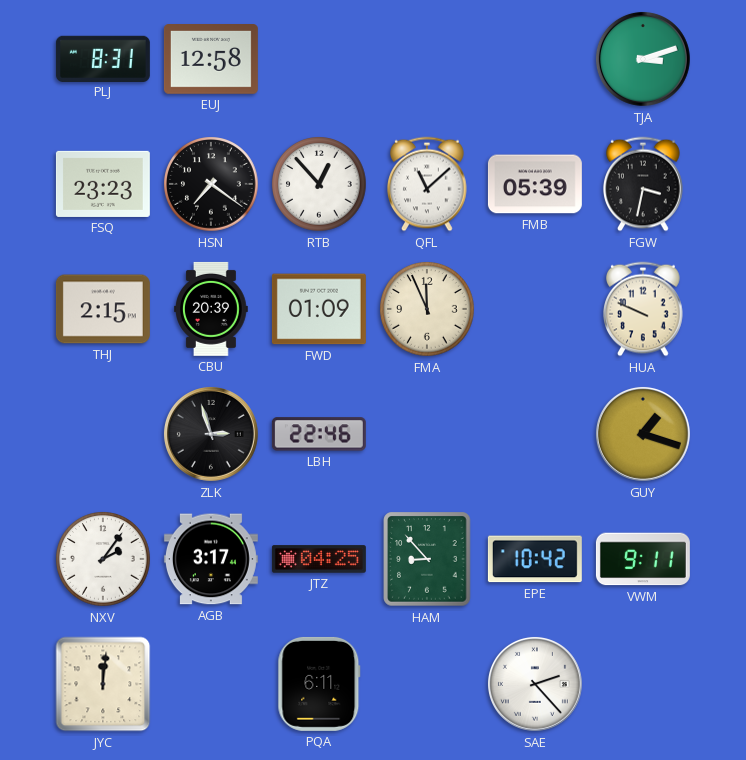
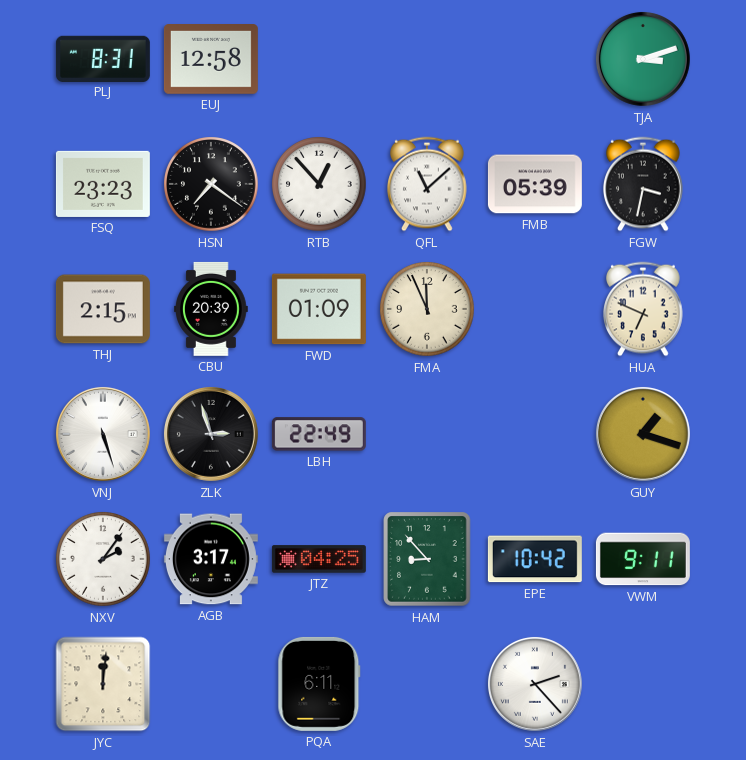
HUA: 9:49 -> 6:49 (643, 309)
VNJ: none -> 5:27 (103, 434)
LBH: 22:46 -> 22:49 (319, 434)
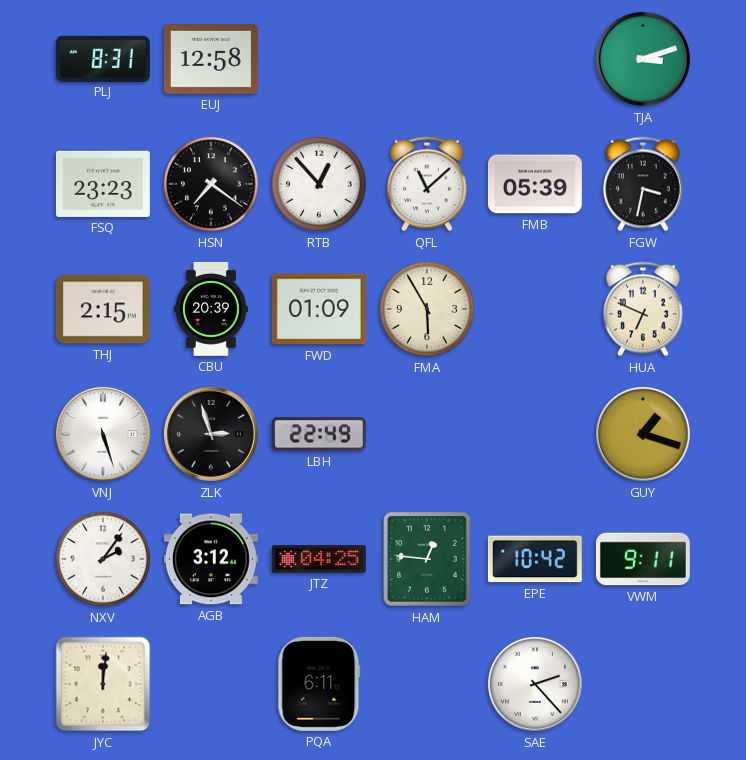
FMA: 11:56 -> 5:55 (427, 309)
AGB: 3:17 -> 3:12 (211, 559)
HAM: 8:53 -> 12:46 (427, 559)
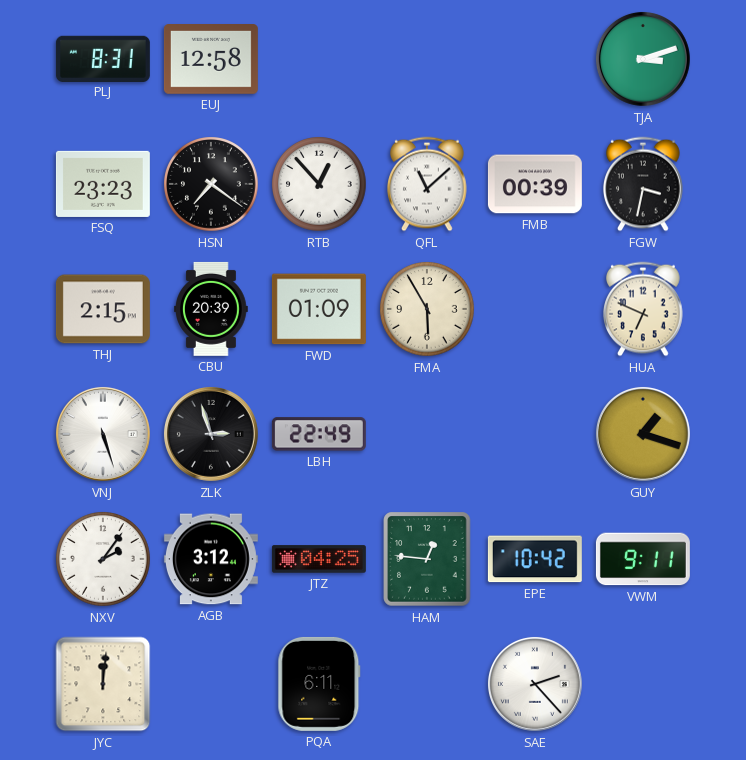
FMB: 05:39 -> 00:39 (535, 184)
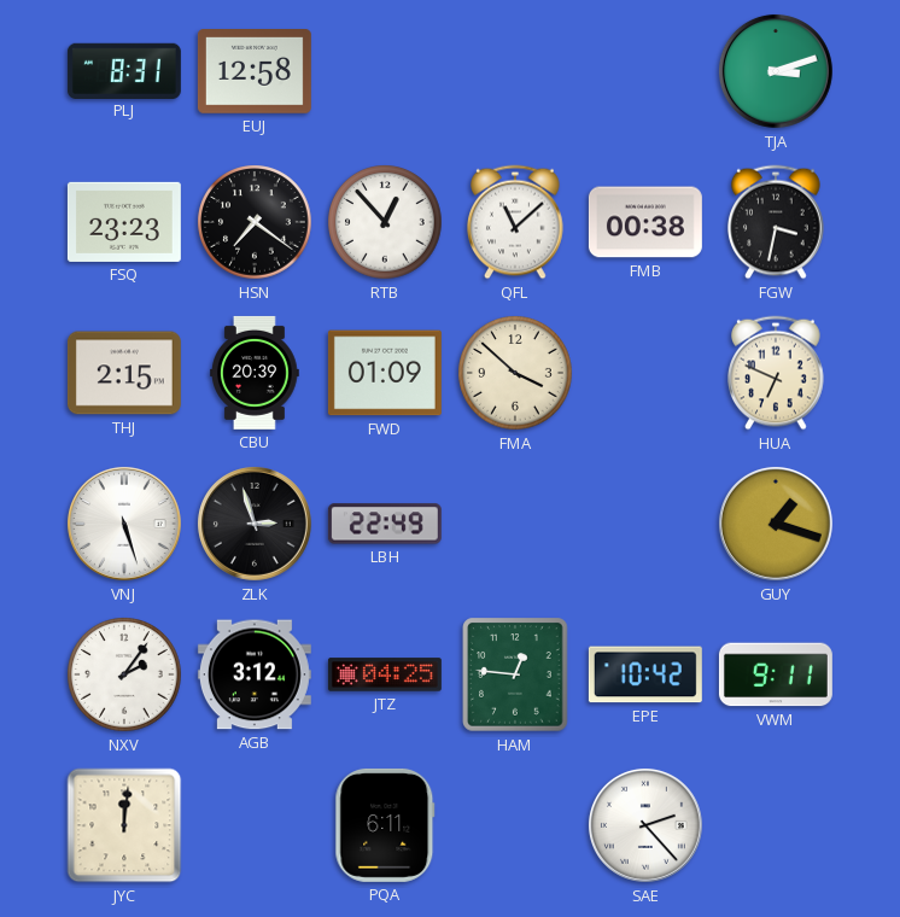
FMB: 00:39 -> 00:38 (645, 222)
FMA: 5:55 -> 3:52 (515, 373)
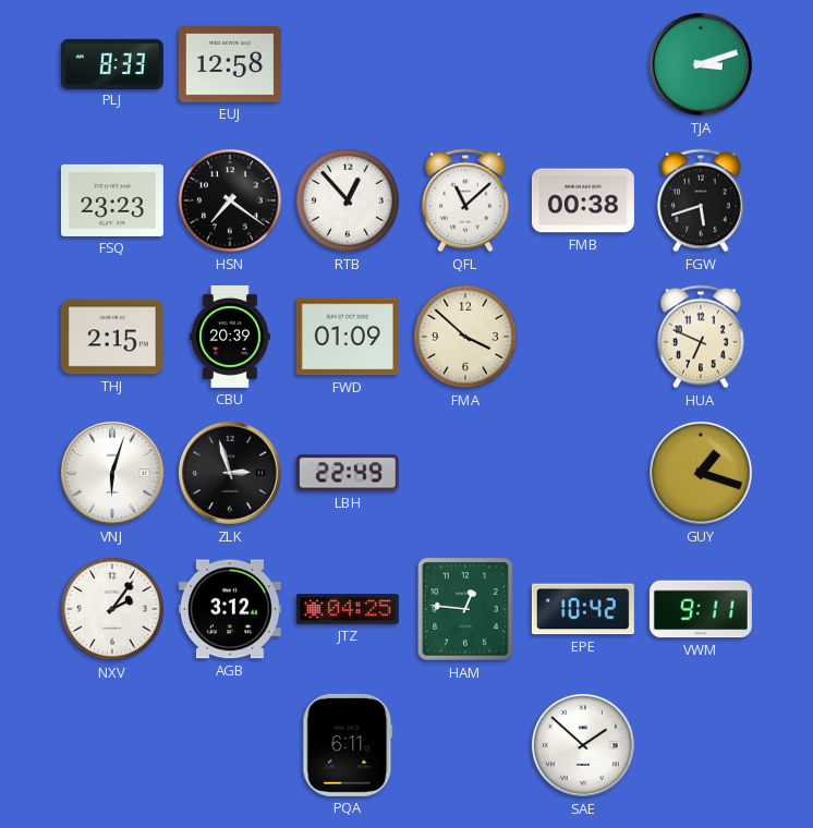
PLJ: 8:31 -> 8:33 (112, 63)
FGW: 3:32 -> 5:42 (701, 200)
VNJ: 5:27 -> 6:03 (112, 473)
JYC: 12:01 -> none (124, 825)
SAE: 2:23 -> 1:52 (583, 745)
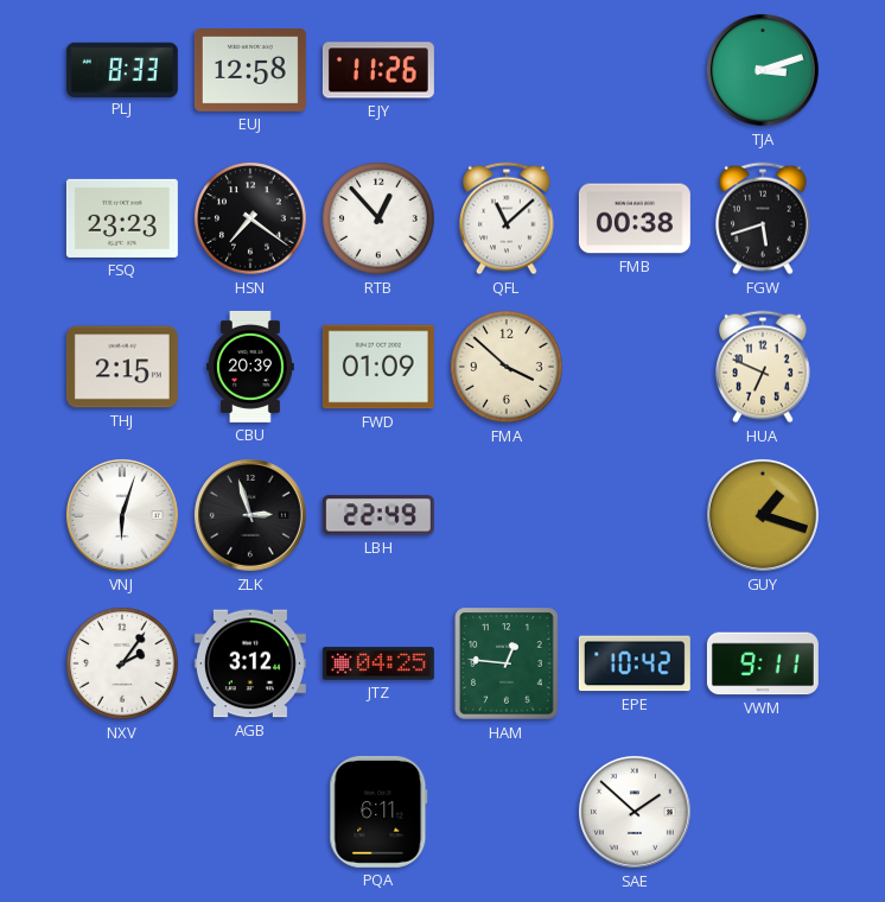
EJY: none -> 11:26 (378, 70)
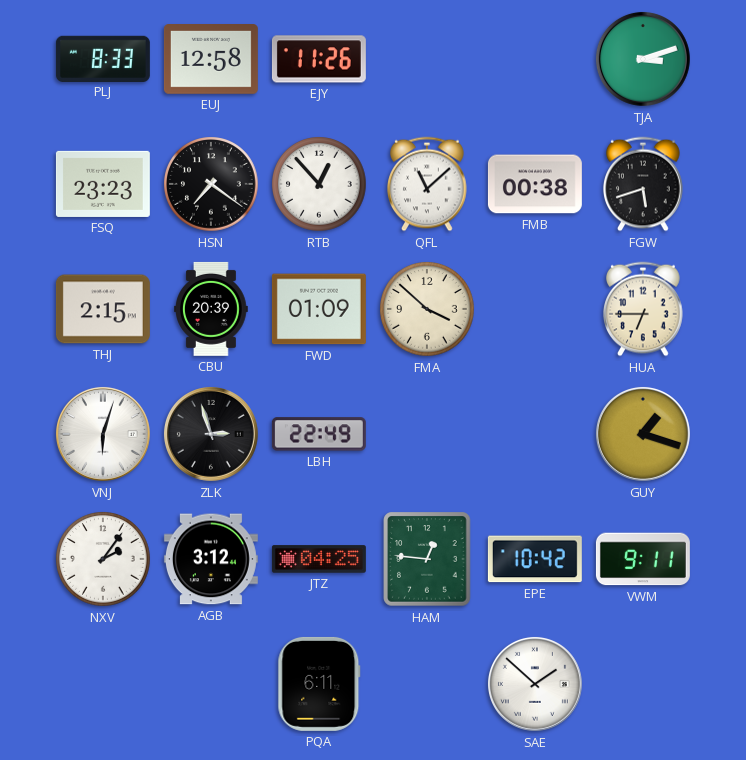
HUA: 6:49 -> 6:45 (643, 309)
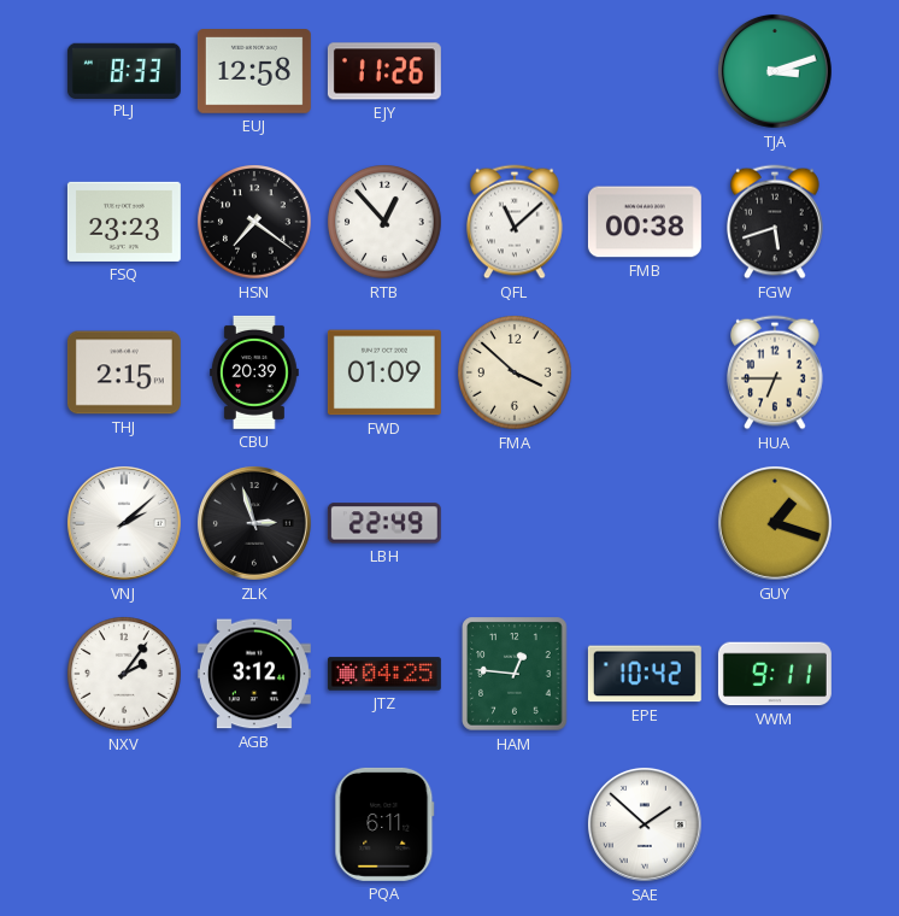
VNJ: 6:03 -> 2:08 (124, 523)
